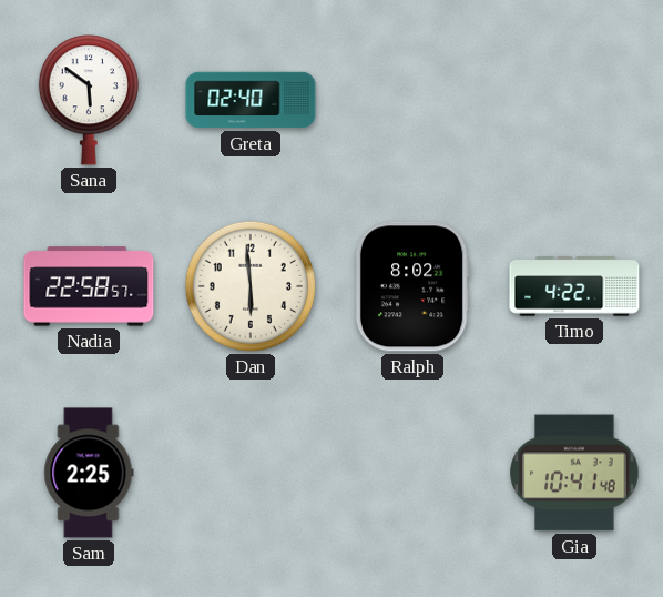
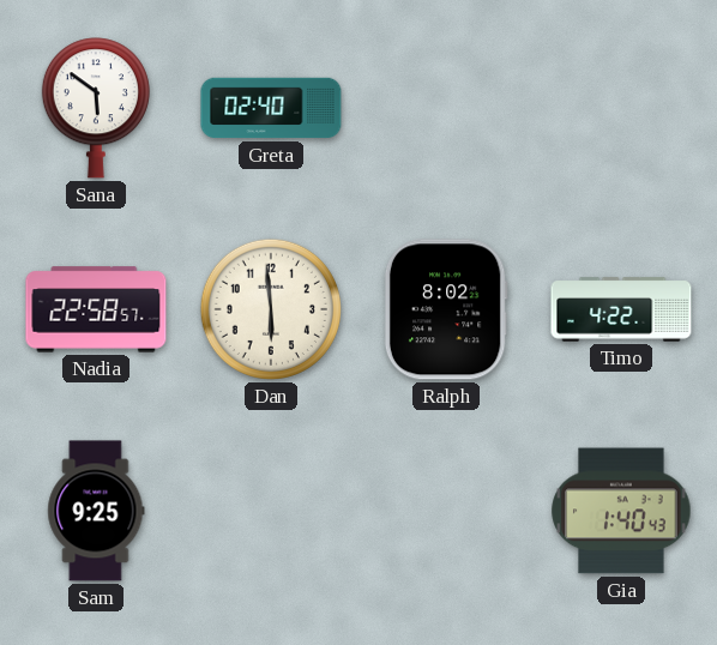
Sam: 2:25 -> 9:25 (96, 511)
Gia: 10:41 -> 1:40 (621, 511)
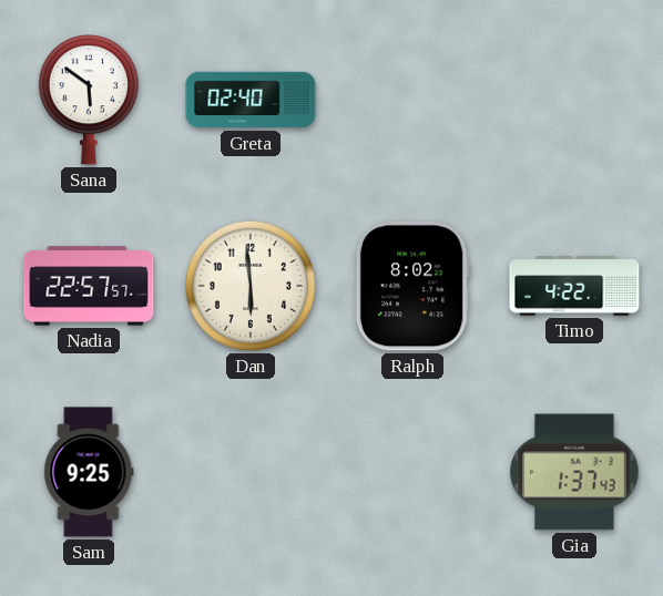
Nadia: 22:58 -> 22:57 (89, 286)
Gia: 1:40 -> 1:37 (574, 472)
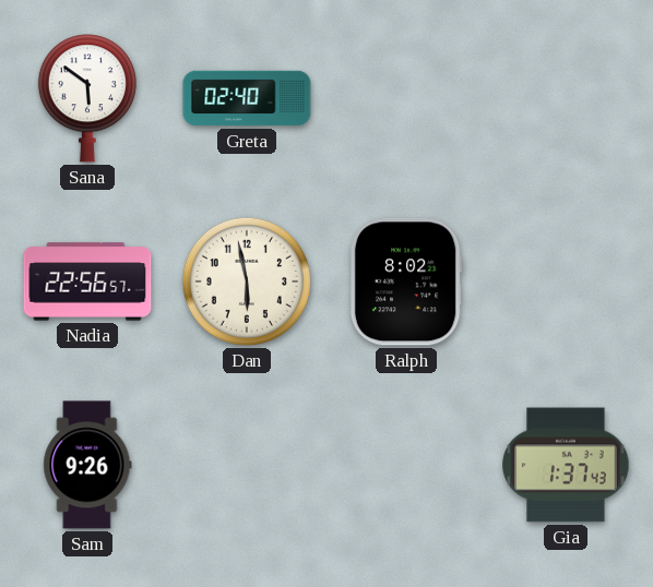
Nadia: 22:57 -> 22:56 (87, 281)
Dan: 5:59 -> 5:58 (247, 281)
Timo: 4:22 -> none (574, 286)
Sam: 9:25 -> 9:26 (87, 465)
